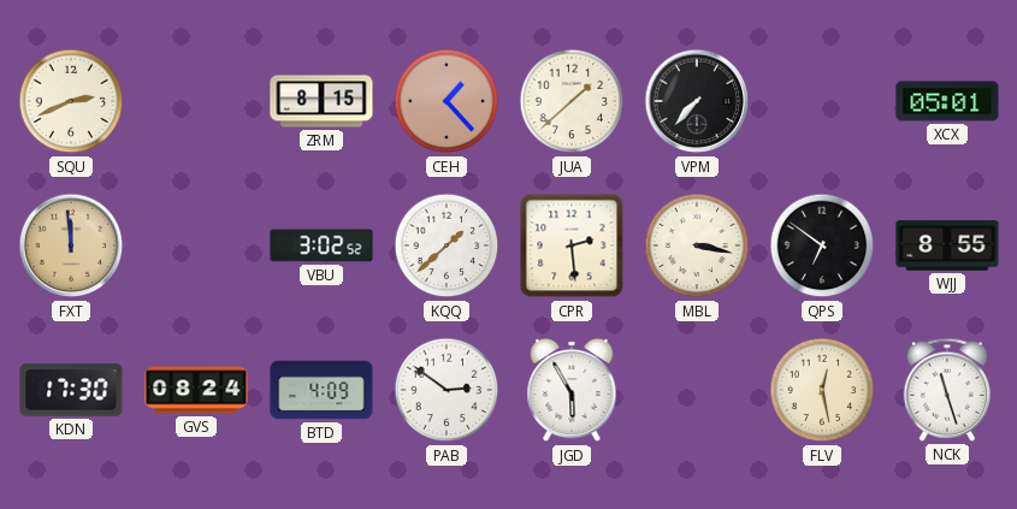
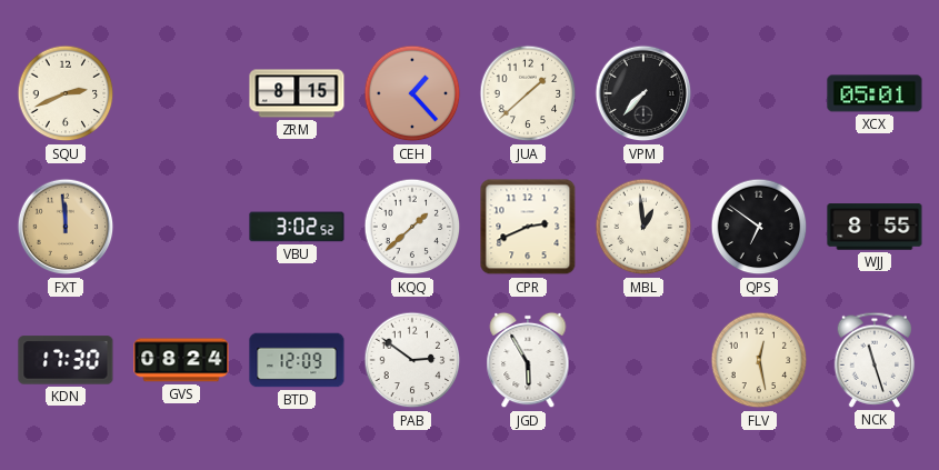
CPR: 2:29 -> 2:41 (528, 227)
MBL: 3:17 -> 12:59 (643, 227)
BTD: 4:09 -> 12:09 (297, 360)
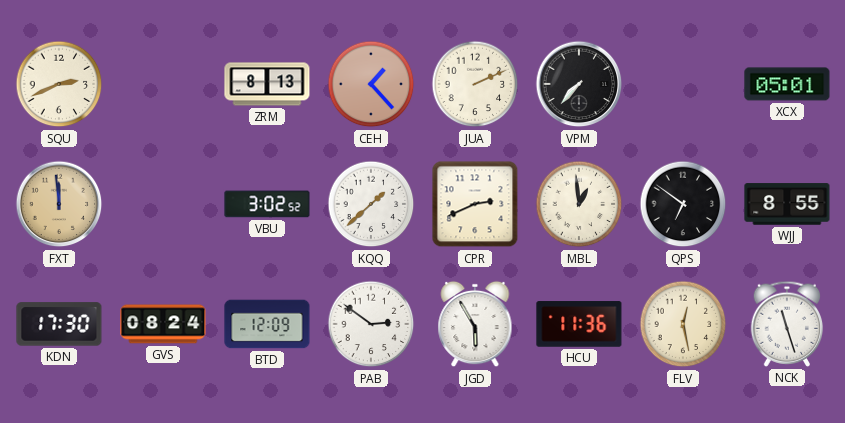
ZRM: 8:15 -> 8:13 (267, 84)
JUA: 1:38 -> 2:11 (475, 84)
HCU: none -> 11:36 (579, 324)
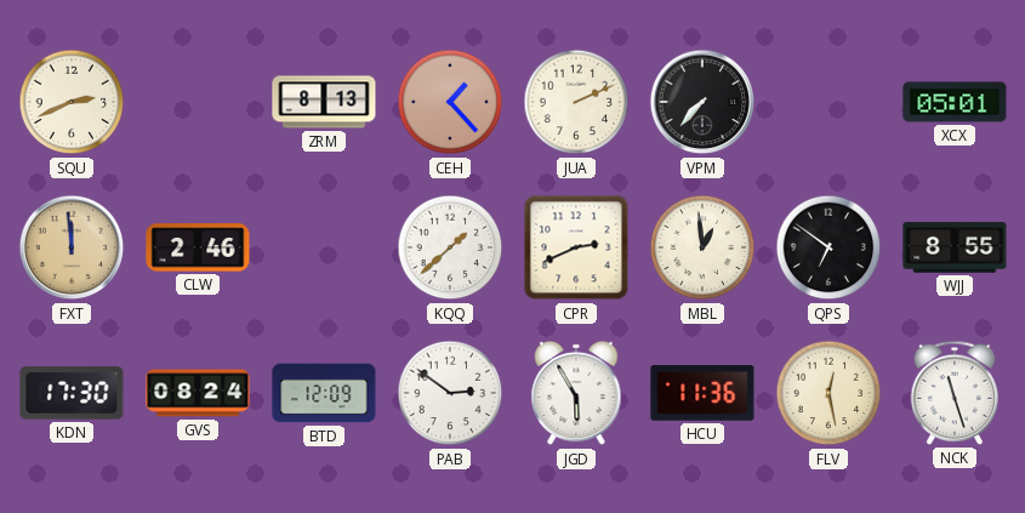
CLW: none -> 2:46 (198, 247)
VBU: 3:02 -> none (267, 204)
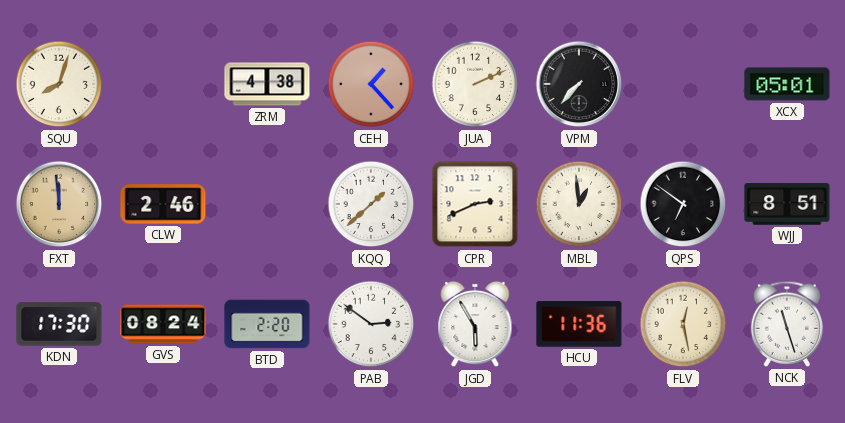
SQU: 2:41 -> 8:03 (59, 84)
ZRM: 8:13 -> 4:38 (267, 84)
WJJ: 8:55 -> 8:51 (787, 204)
BTD: 12:09 -> 2:20 (267, 324)
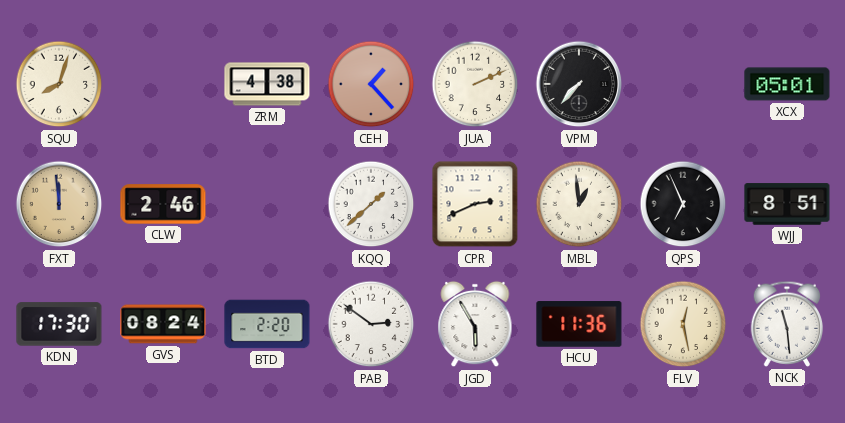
QPS: 6:51 -> 6:56 (683, 204)
NCK: 11:27 -> 11:29 (787, 324)
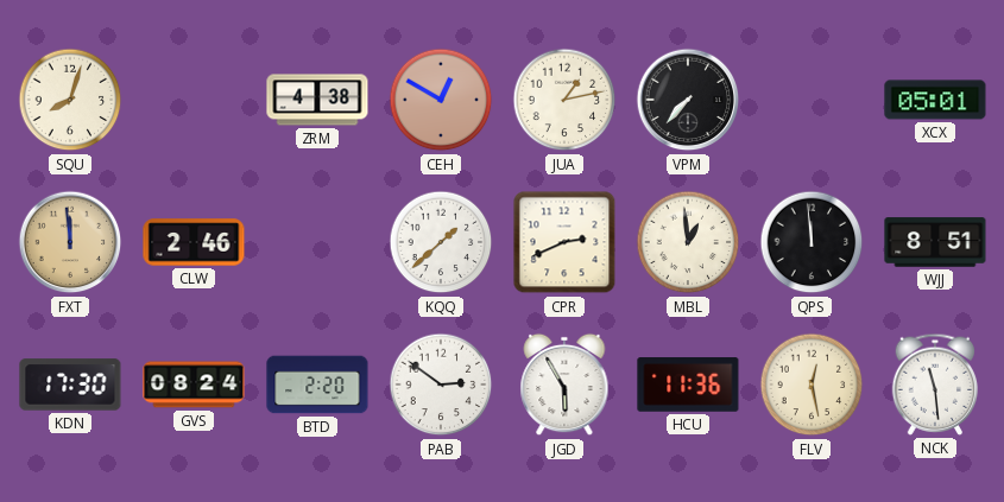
CEH: 1:23 -> 12:50 (441, 100)
JUA: 2:11 -> 1:13 (564, 100)
QPS: 6:56 -> 11:59 (812, 242)
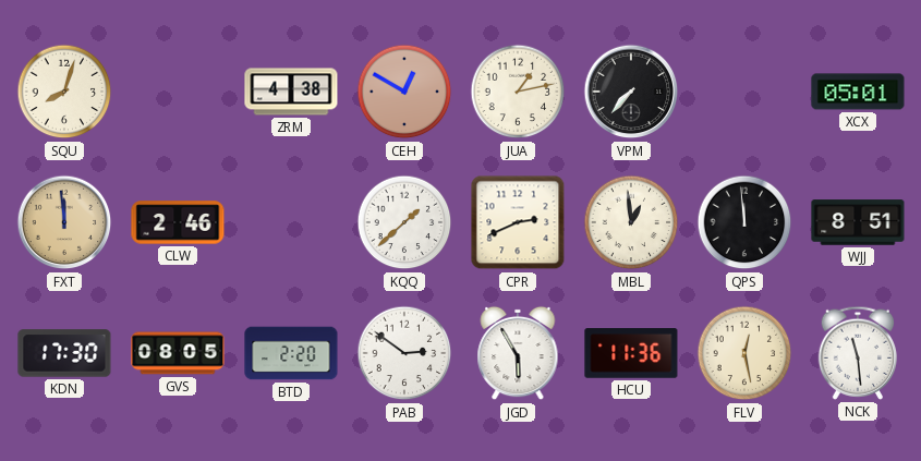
GVS: 08:24 -> 08:05 (178, 353)
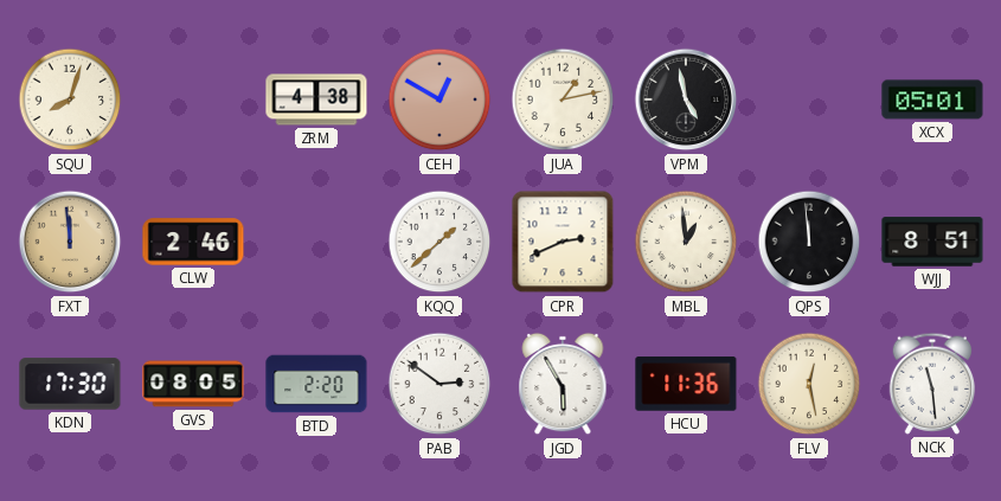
VPM: 7:37 -> 4:58 (686, 99)
